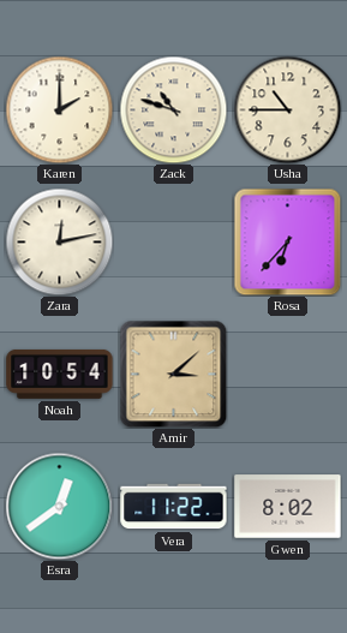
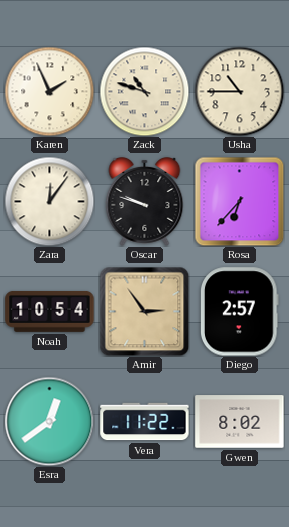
Karen: 2:00 -> 1:56 (49, 91)
Zara: 12:13 -> 12:06 (49, 201)
Oscar: none -> 9:48 (145, 201)
Amir: 3:08 -> 2:54 (144, 311)
Diego: none -> 2:57 (240, 312)
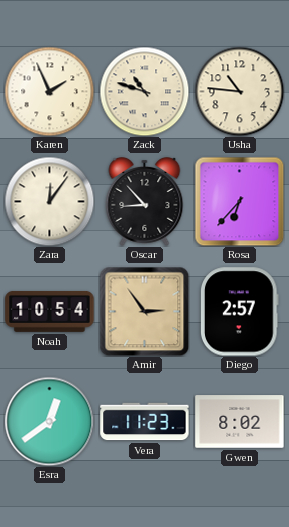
Usha: 10:45 -> 10:46 (239, 91)
Oscar: 9:48 -> 8:53 (145, 201)
Vera: 11:22 -> 11:23 (145, 422)
